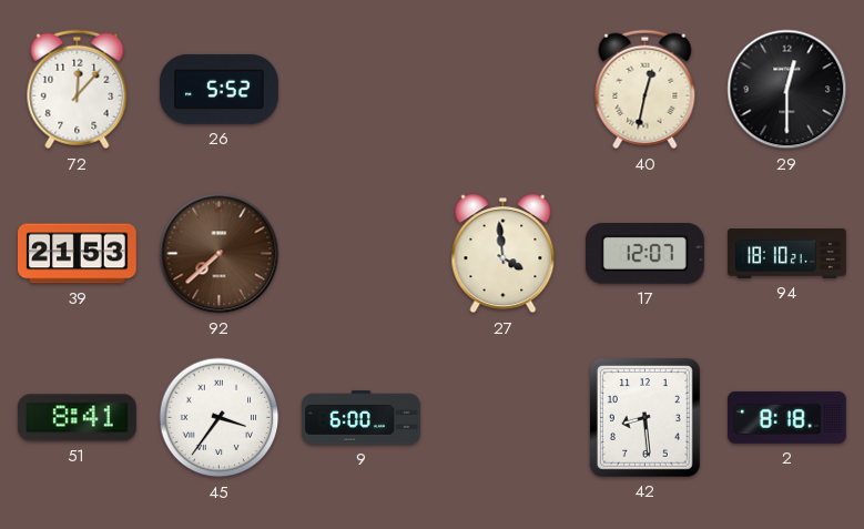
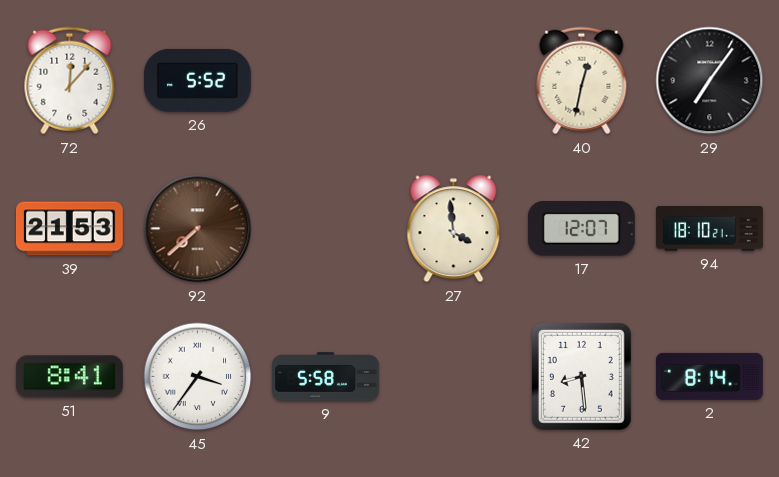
29: 12:30 -> 7:06 (710, 81)
9: 6:00 -> 5:58 (326, 377)
2: 8:18 -> 8:14 (710, 376)
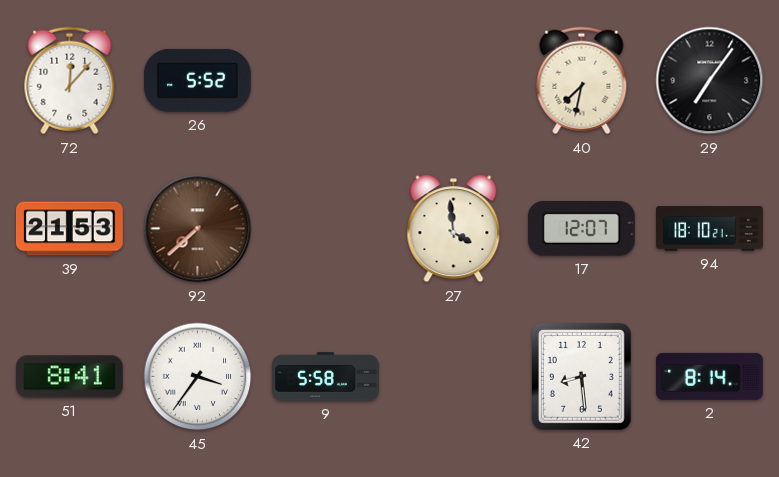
40: 12:32 -> 7:32 (582, 81)
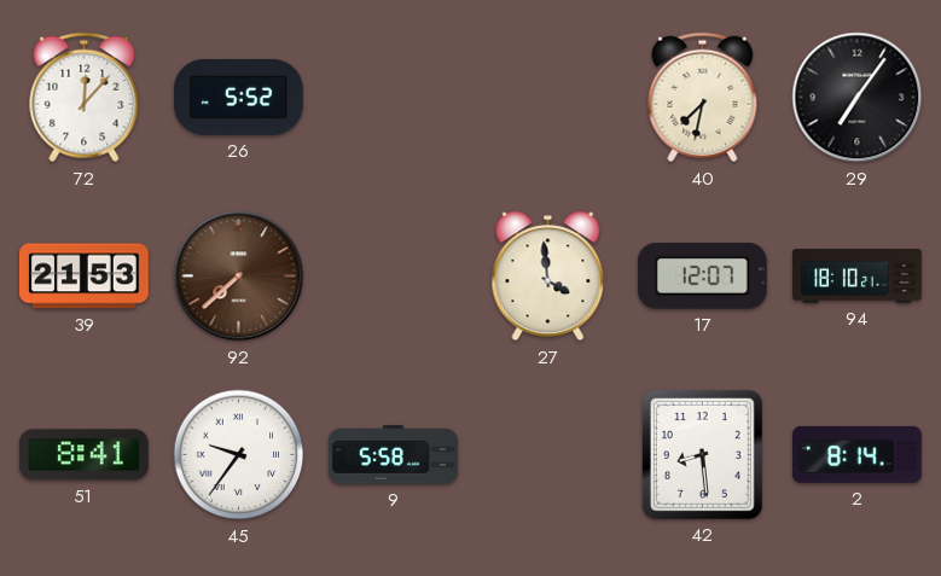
45: 3:36 -> 9:36 (239, 455)
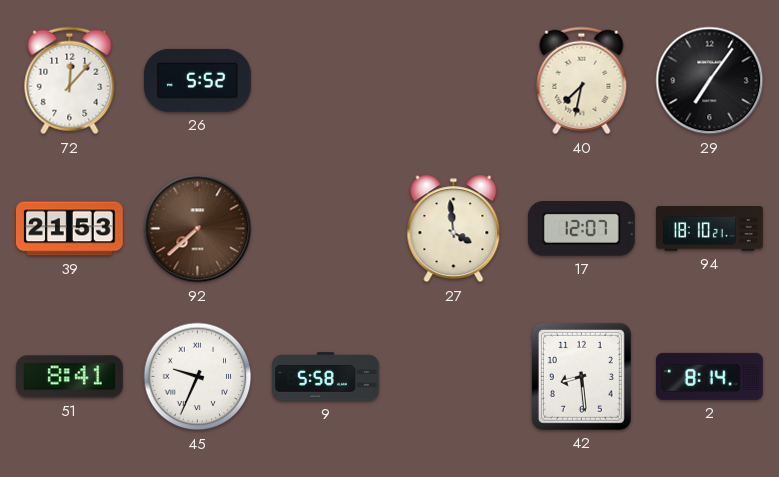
45: 9:36 -> 9:34 (198, 377)
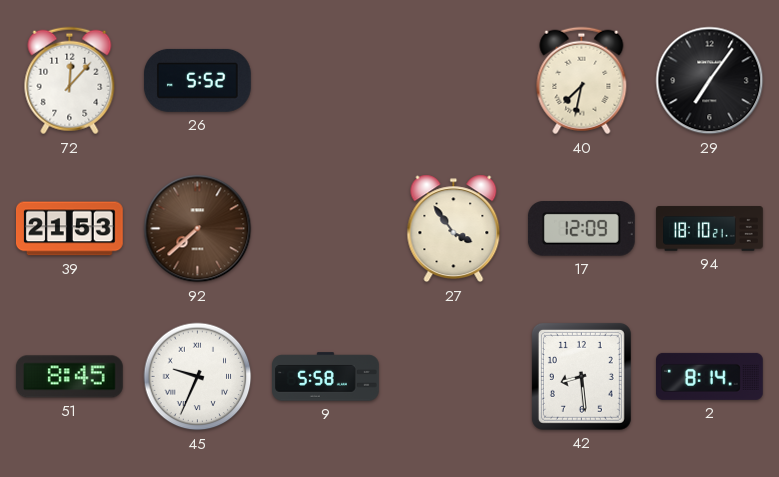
27: 3:59 -> 3:54 (454, 229)
17: 12:07 -> 12:09 (581, 229)
51: 8:41 -> 8:45 (69, 377)
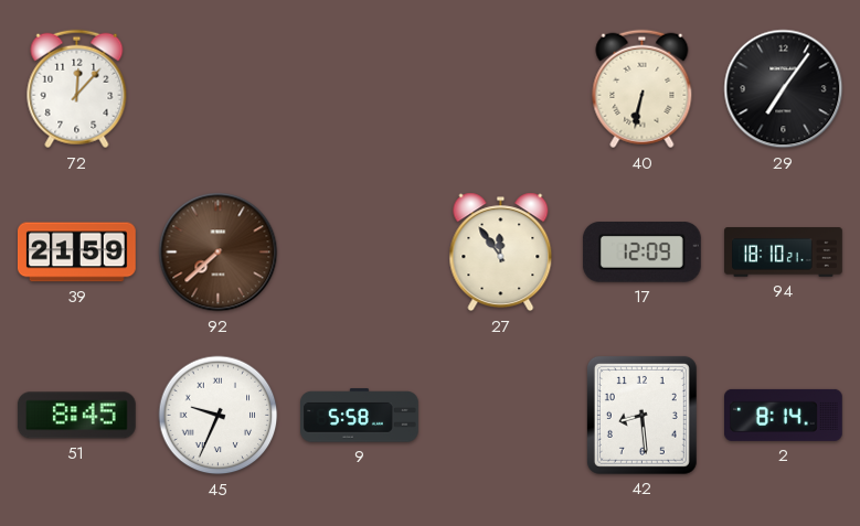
26: 5:52 -> none (197, 80)
40: 7:32 -> 6:32 (643, 89)
39: 21:53 -> 21:59 (77, 253)
27: 3:54 -> 11:54 (501, 253)
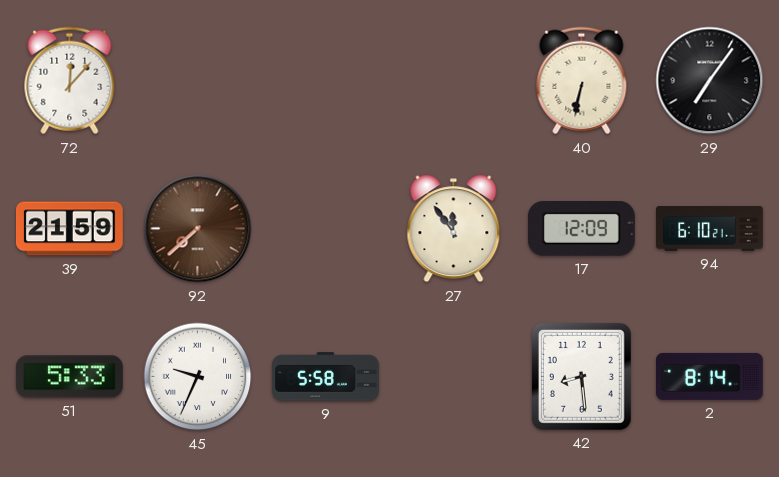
94: 18:10 -> 6:10 (710, 229)
51: 8:45 -> 5:33 (69, 377)
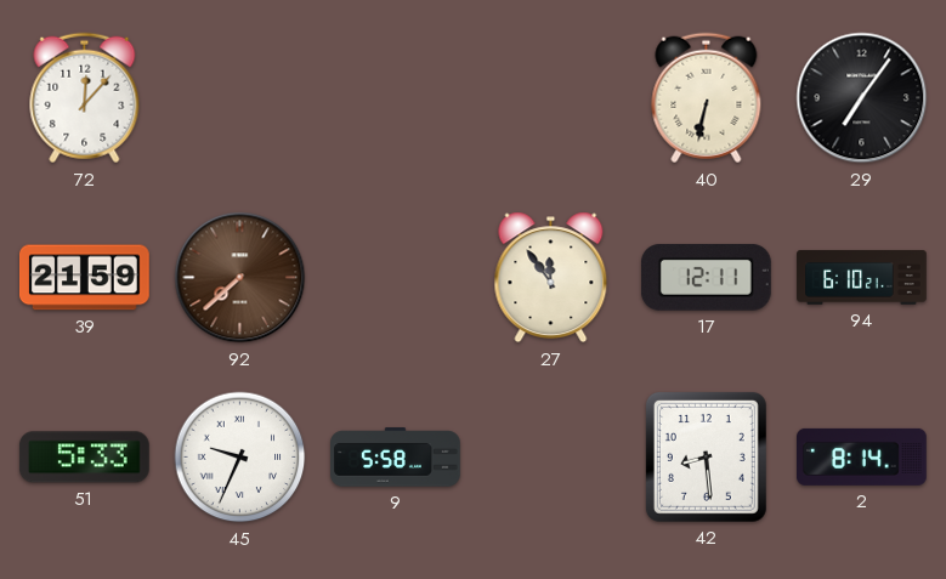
17: 12:09 -> 12:11 (706, 278)
